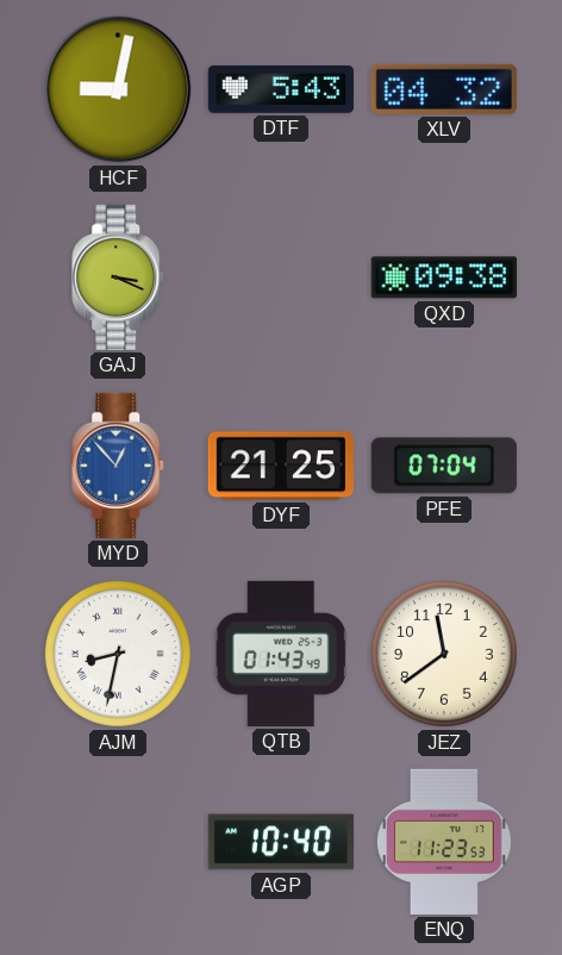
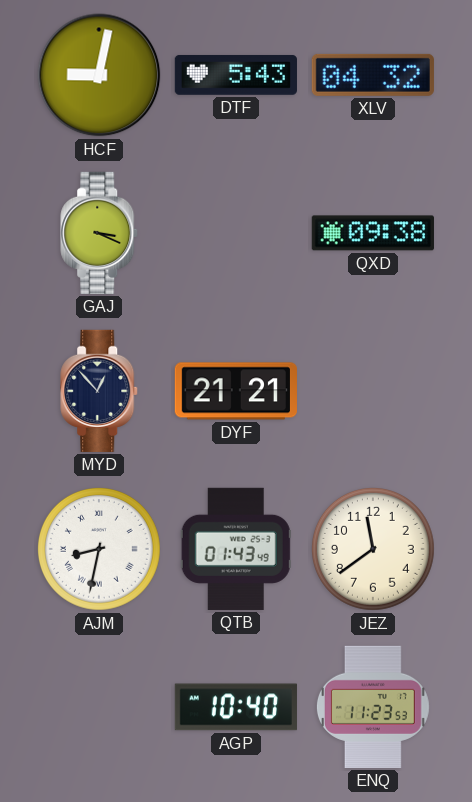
MYD dial: blue -> navy (100, 391)
DYF: 21:25 -> 21:21 (236, 391)
PFE: 07:04 -> none (444, 466)
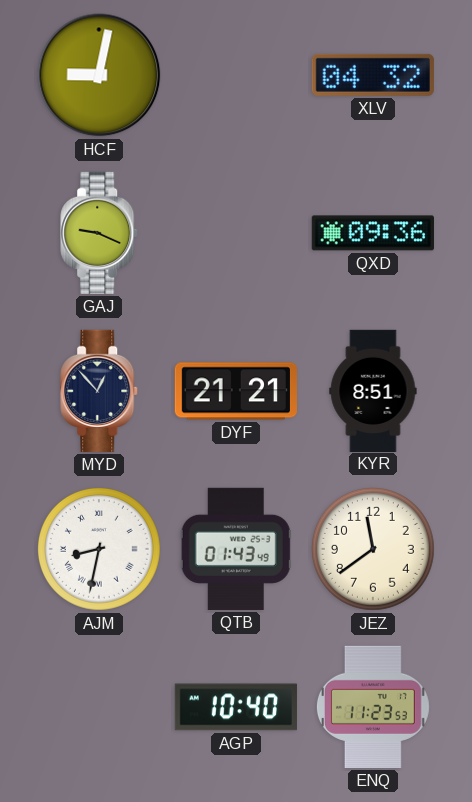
DTF: 5:43 -> none (236, 75)
GAJ: 3:19 -> 9:19 (100, 233)
QXD: 09:38 -> 09:36 (373, 233)
KYR: none -> 8:51 (373, 390)
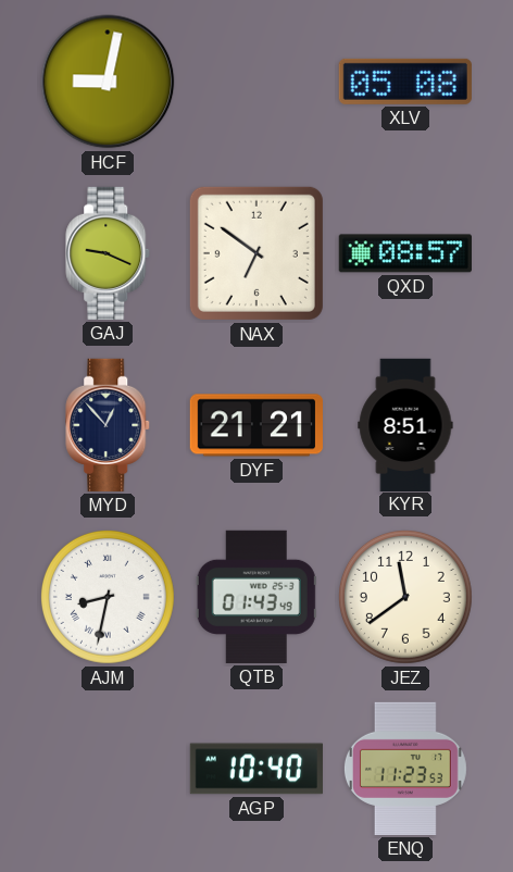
XLV: 04:32 -> 05:08 (405, 82)
NAX: none -> 6:51 (256, 253)
QXD: 09:36 -> 08:57 (405, 253)
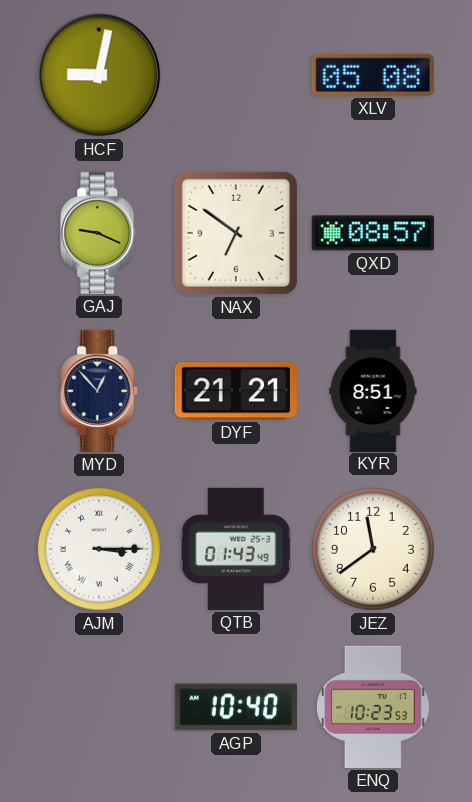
AJM: 8:32 -> 3:15 (99, 549)
ENQ: 11:23 -> 10:23 (373, 707)
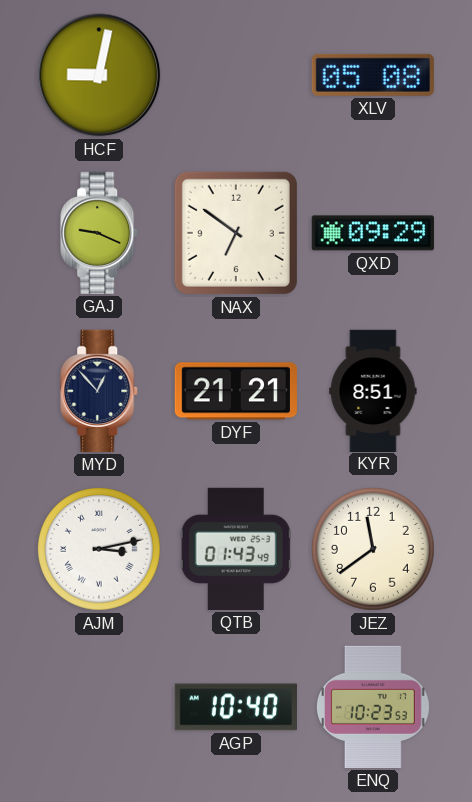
QXD: 08:57 -> 09:29 (373, 233)
AJM: 3:15 -> 3:13 (99, 549)
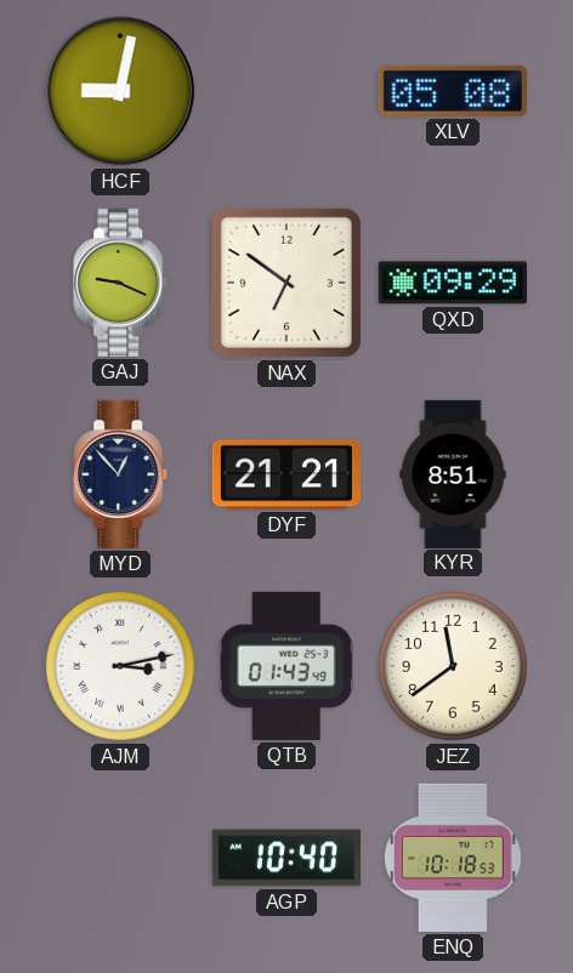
ENQ: 10:23 -> 10:18 (453, 858)
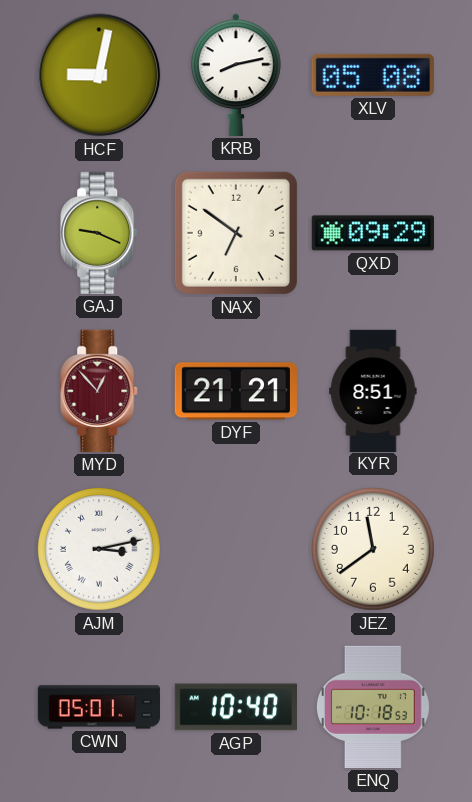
KRB: none -> 8:13 (237, 75)
MYD dial: navy -> burgundy (100, 391)
QTB: 01:43 -> none (286, 666)
CWN: none -> 05:01 (98, 707)
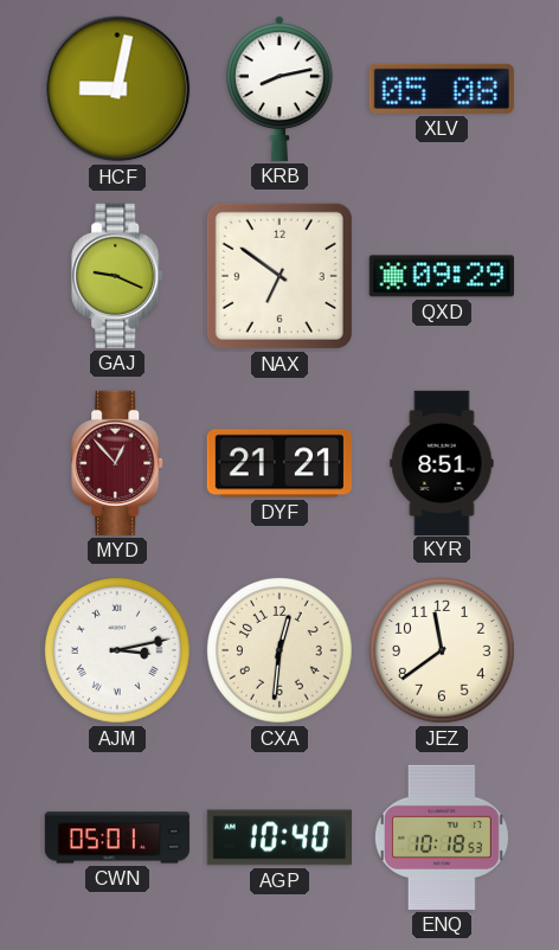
CXA: none -> 12:31 (279, 650)
